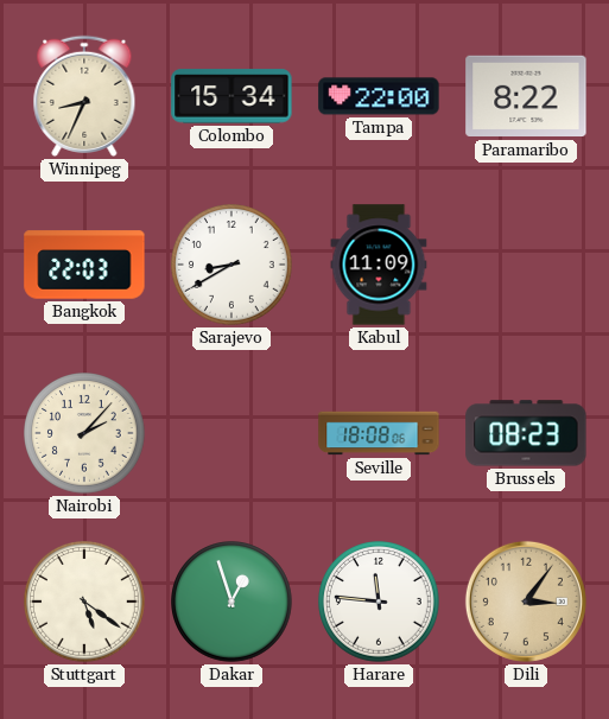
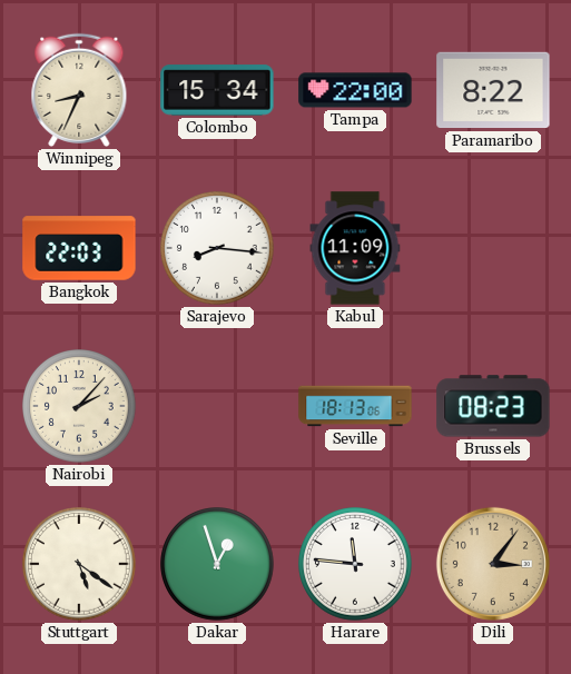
Sarajevo: 8:40 -> 8:16 (218, 249)
Seville: 18:08 -> 18:13 (355, 406)
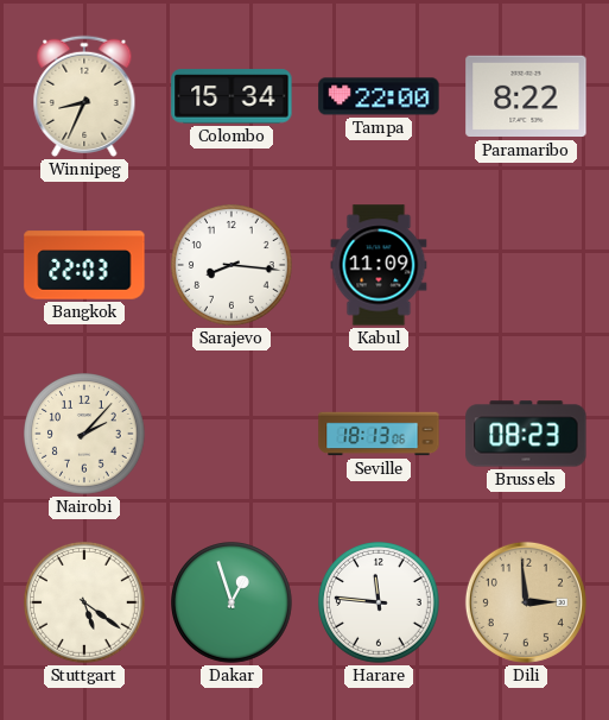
Dili: 3:06 -> 2:59 (526, 602)
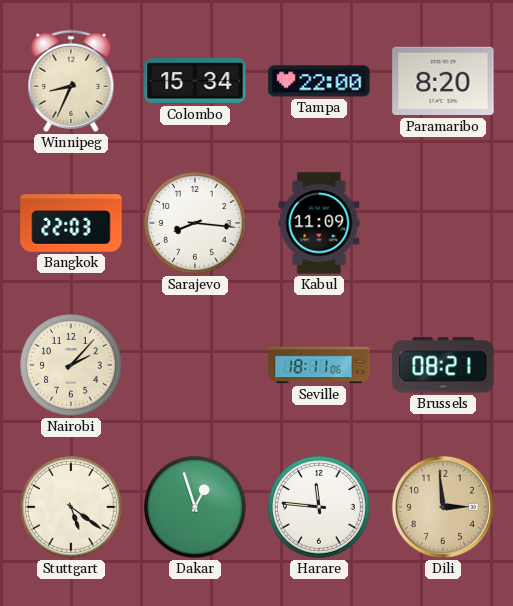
Paramaribo: 8:22 -> 8:20 (443, 81)
Seville: 18:13 -> 18:11 (319, 365)
Brussels: 08:23 -> 08:21 (443, 365)
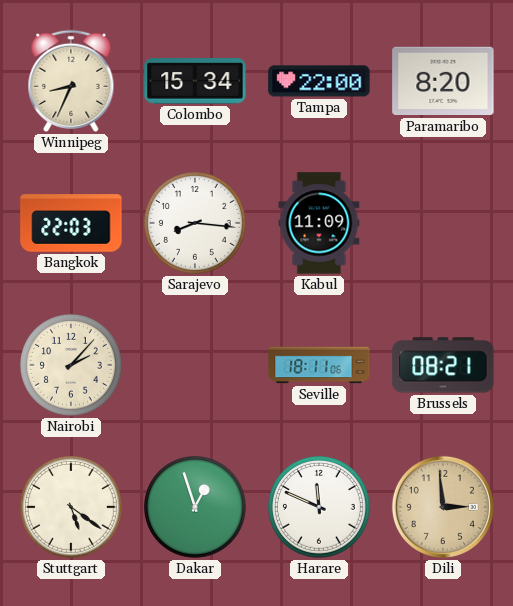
Harare: 11:46 -> 11:49 (320, 508)
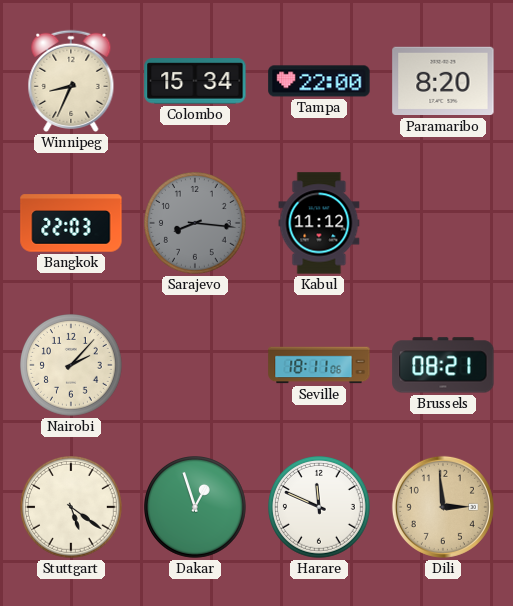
Sarajevo dial: white -> grey (196, 224)
Kabul: 11:09 -> 11:12 (319, 223)
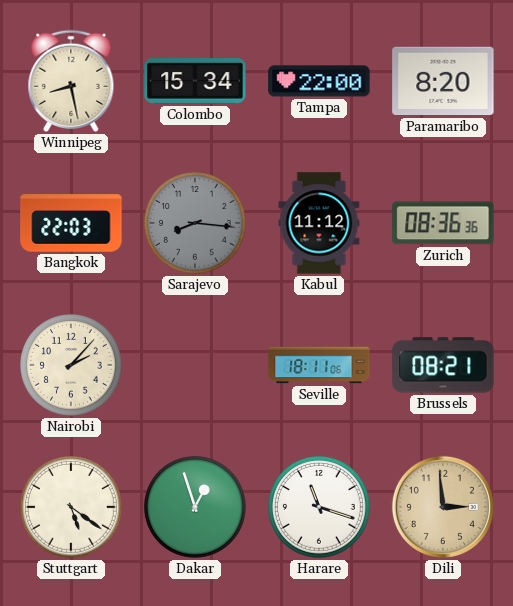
Winnipeg: 8:34 -> 8:28 (71, 81)
Zurich: none -> 08:36 (443, 223)
Harare: 11:49 -> 11:18 (320, 508)
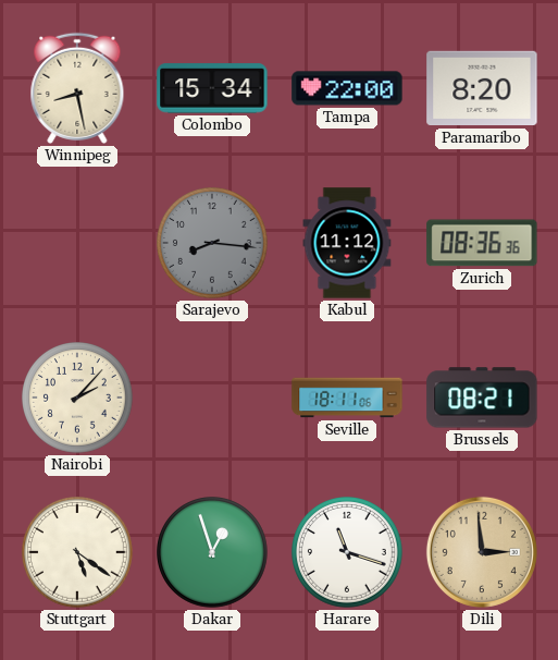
Bangkok: 22:03 -> none (71, 223)
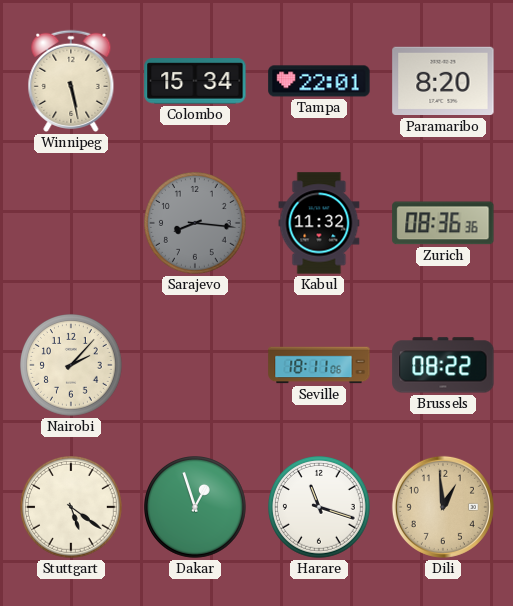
Winnipeg: 8:28 -> 5:28 (71, 81)
Tampa: 22:00 -> 22:01 (319, 81)
Kabul: 11:12 -> 11:32 (319, 223)
Brussels: 08:21 -> 08:22 (443, 365)
Dili: 2:59 -> 12:59 (443, 507)
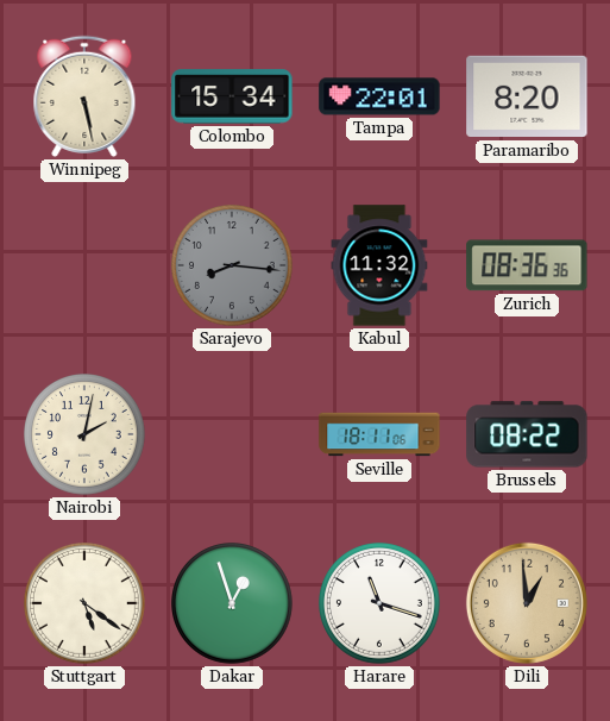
Nairobi: 2:07 -> 2:02 (86, 435)
